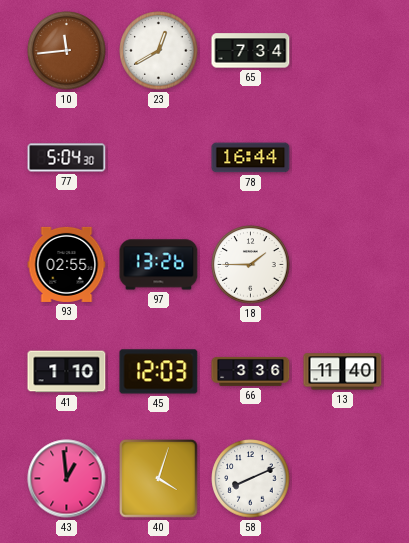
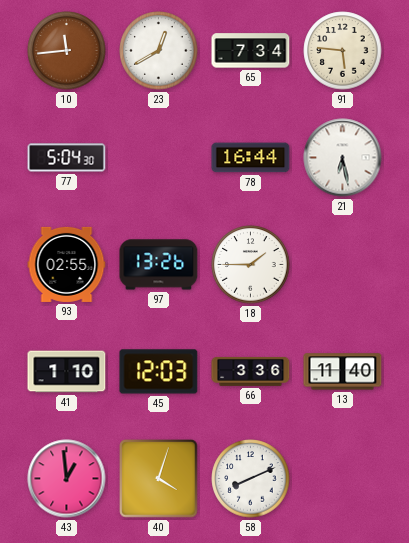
91: none -> 5:46 (343, 51)
21: none -> 6:28 (343, 158)
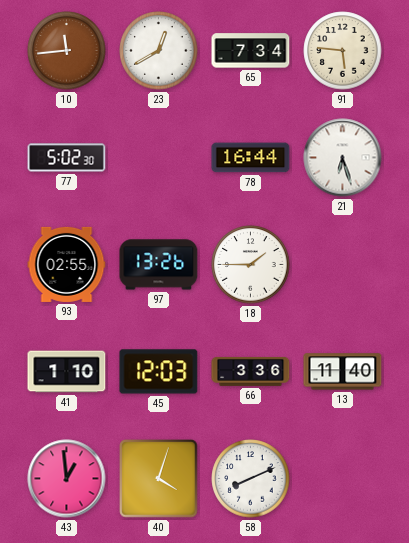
77: 5:04 -> 5:02 (67, 158)
21: 6:28 -> 6:27 (343, 158)
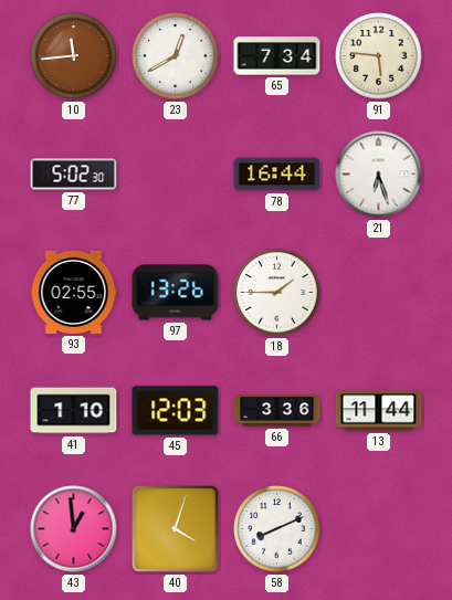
13: 11:40 -> 11:44 (379, 411)
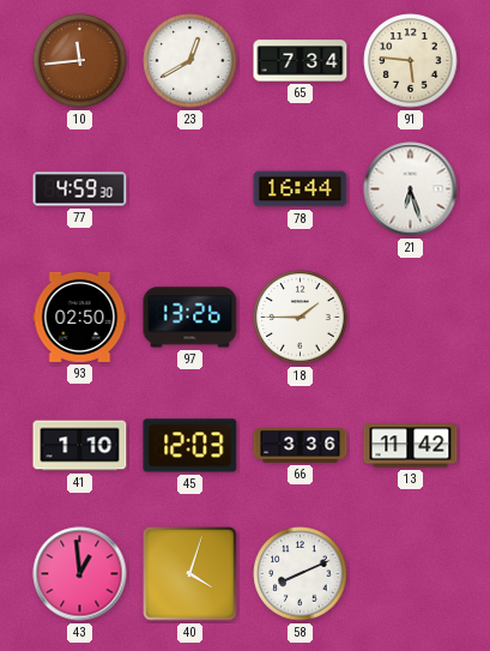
77: 5:02 -> 4:59 (80, 189)
93: 02:55 -> 02:50 (80, 317)
13: 11:44 -> 11:42 (411, 446)
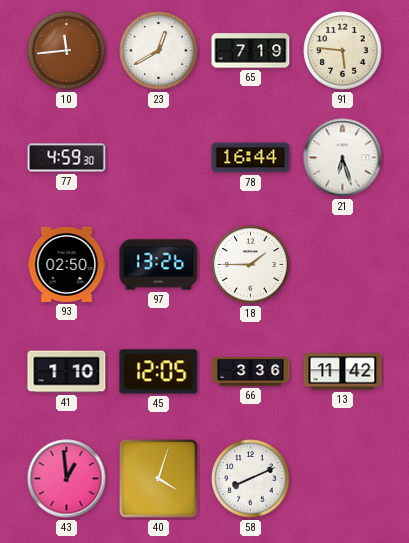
65: 7:34 -> 7:19 (251, 51)
45: 12:03 -> 12:05 (159, 372)
